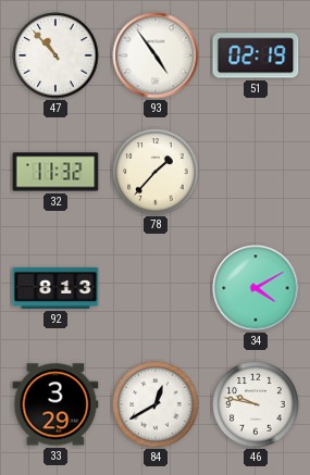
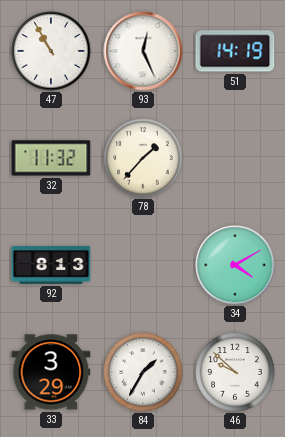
47: 10:53 -> 10:55 (51, 51)
93: 4:54 -> 12:26 (143, 51)
51: 02:19 -> 14:19 (235, 51)
84: 12:40 -> 1:35 (143, 372)
46: 9:47 -> 9:52 (235, 372)
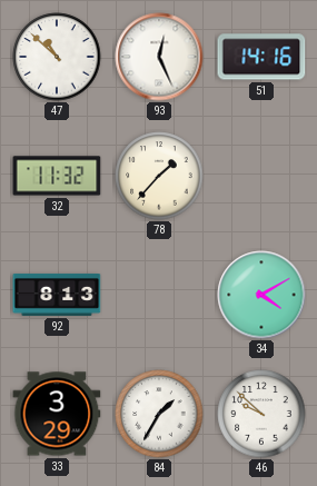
47: 10:55 -> 10:52 (57, 57)
51: 14:19 -> 14:16 (261, 57)
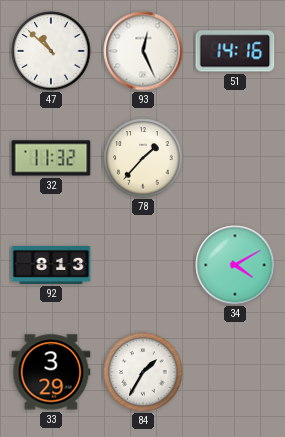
46: 9:52 -> none (261, 414)
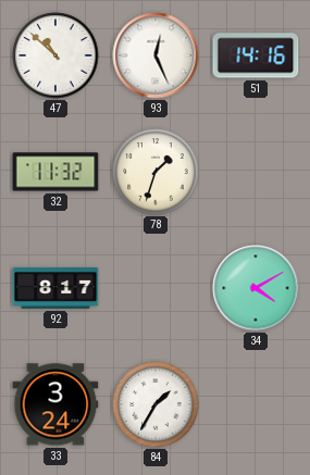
78: 1:37 -> 1:33 (156, 172)
92: 8:13 -> 8:17 (55, 288)
33: 3:29 -> 3:24 (55, 404)
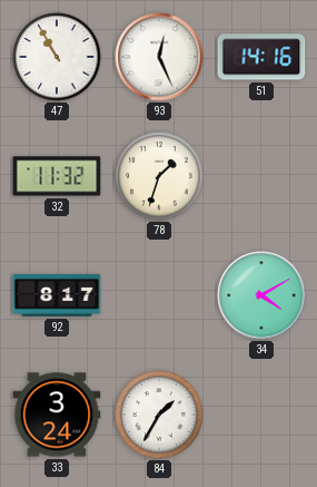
47: 10:52 -> 10:55 (57, 57)
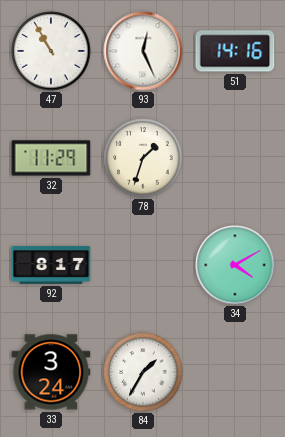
32: 11:32 -> 11:29 (51, 158)
